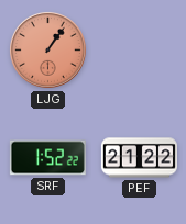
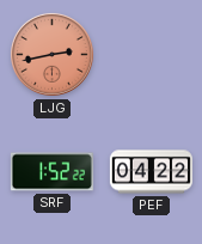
LJG: 1:06 -> 2:43 (51, 54)
PEF: 21:22 -> 04:22 (151, 172)
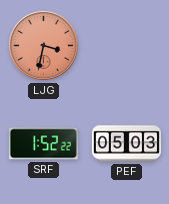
LJG: 2:43 -> 3:32 (43, 45)
PEF: 04:22 -> 05:03 (126, 144)
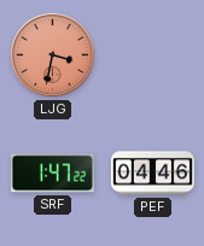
SRF: 1:52 -> 1:47 (52, 174)
PEF: 05:03 -> 04:46 (152, 174)
